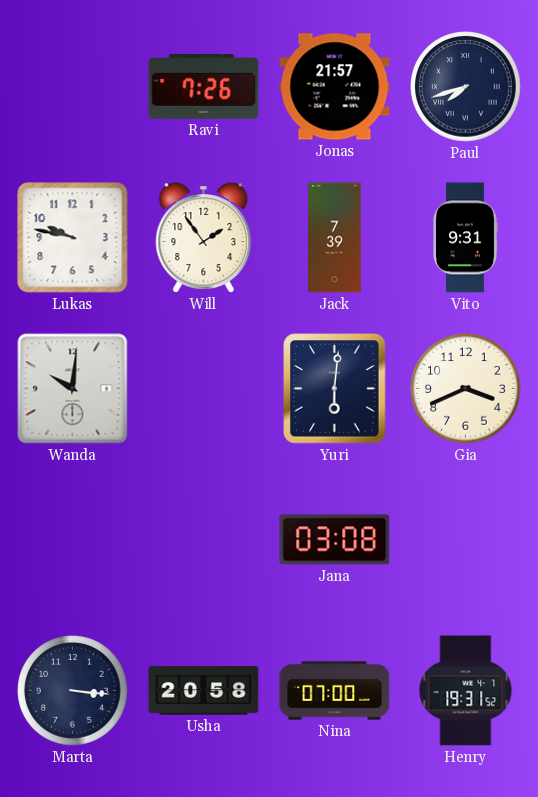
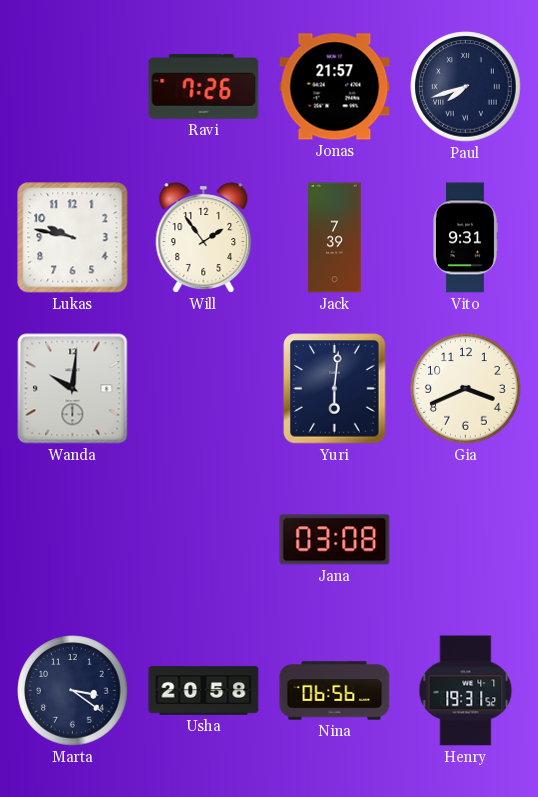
Marta: 3:16 -> 3:21 (73, 691)
Nina: 07:00 -> 06:56 (335, 691)
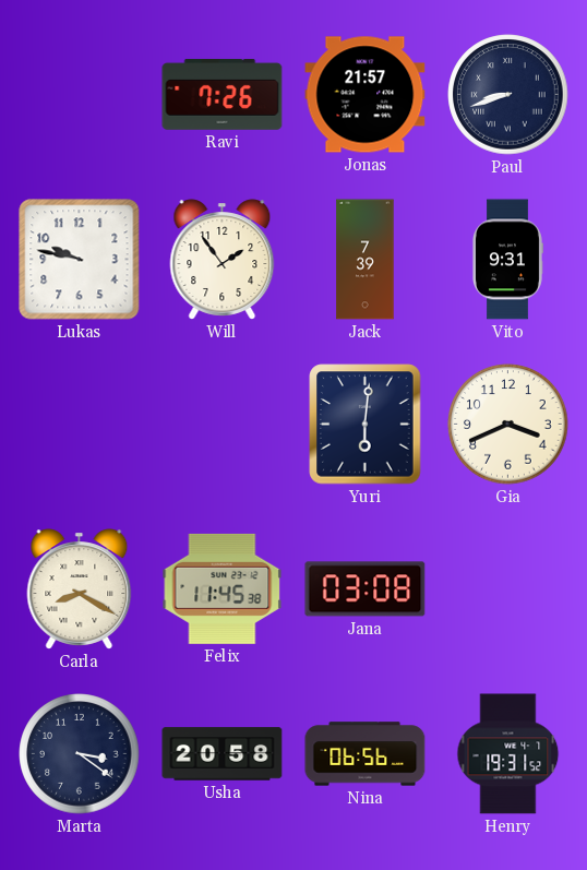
Paul: 7:42 -> 8:42 (508, 95)
Wanda: 10:01 -> none (73, 389)
Carla: none -> 8:20 (80, 589)
Felix: none -> 11:45 (223, 588)
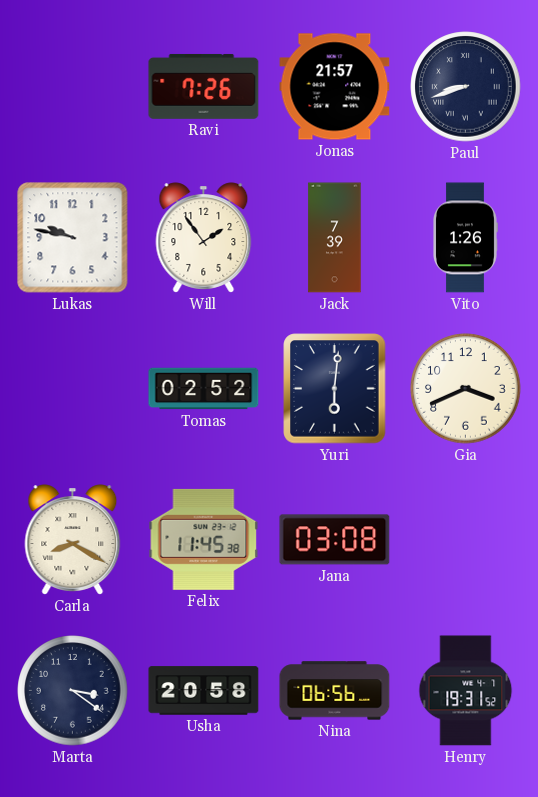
Vito: 9:31 -> 1:26 (465, 238)
Tomas: none -> 02:52 (204, 389)
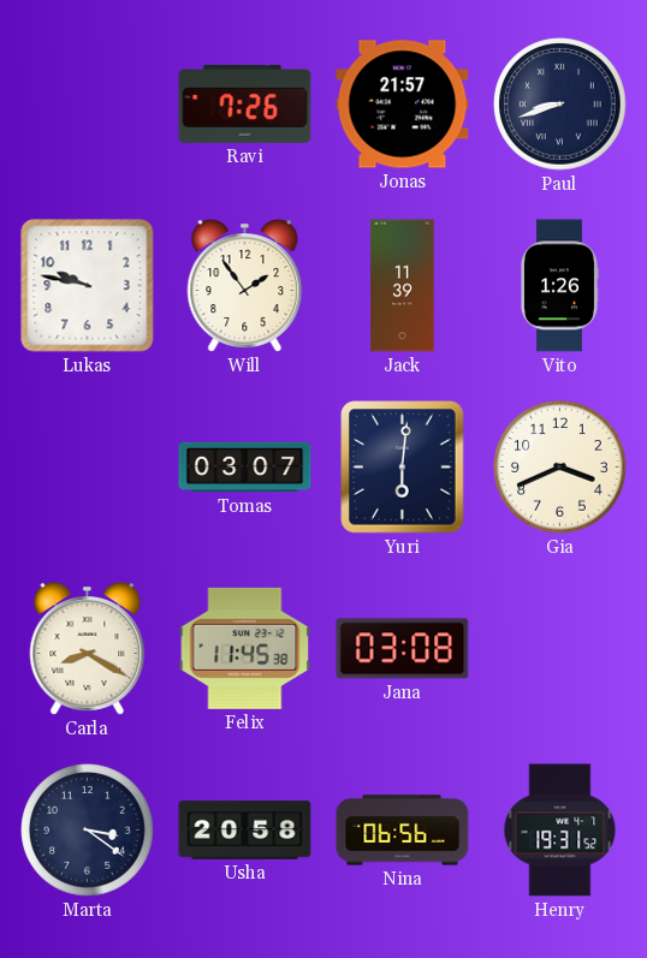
Jack: 7:39 -> 11:39 (403, 286)
Tomas: 02:52 -> 03:07 (245, 468)
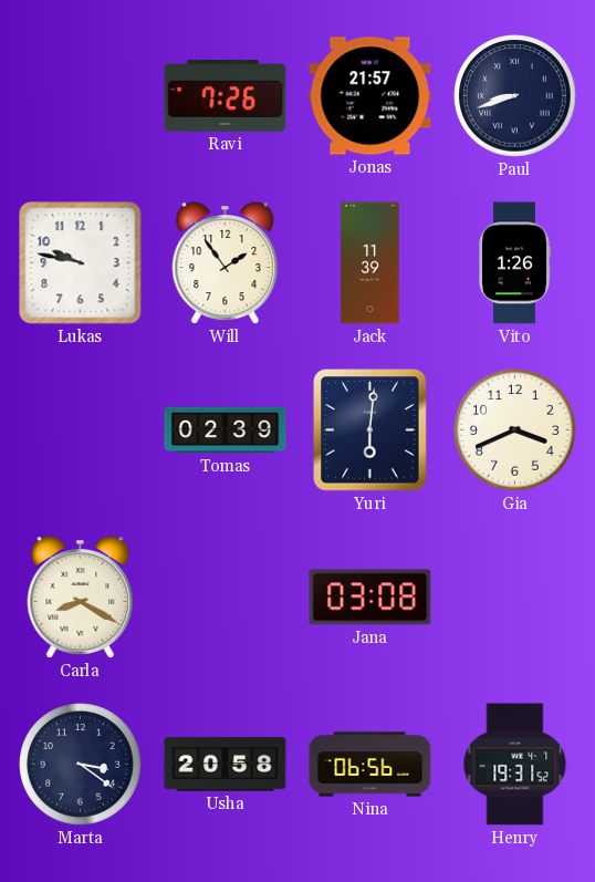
Tomas: 03:07 -> 02:39 (226, 430)
Felix: 11:45 -> none (245, 648)
